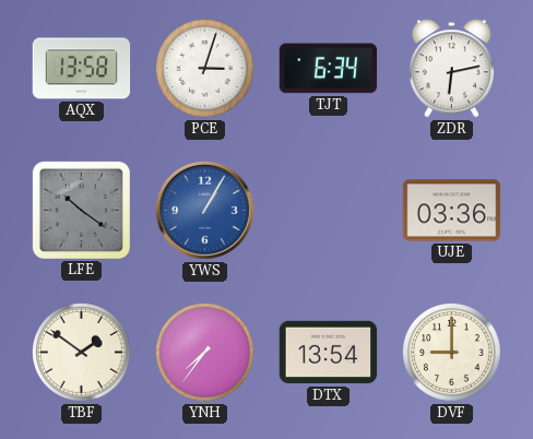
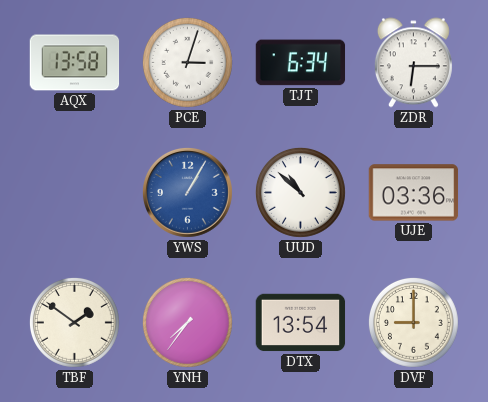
ZDR: 6:13 -> 6:15 (413, 63)
LFE: 10:21 -> none (81, 210)
UUD: none -> 10:52 (301, 193)
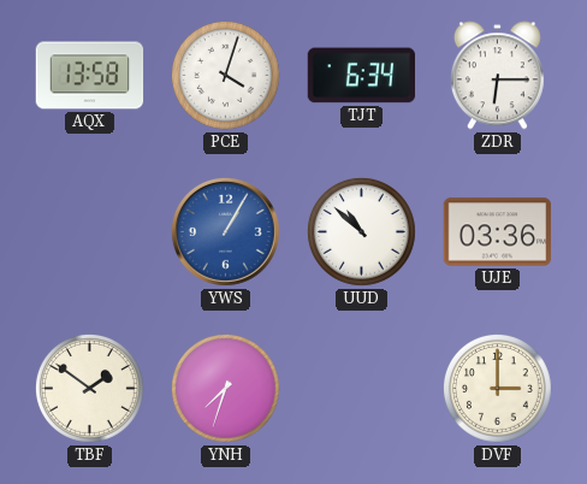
PCE: 3:03 -> 4:03 (226, 76)
YNH: 7:36 -> 7:33 (226, 389)
DTX: 13:54 -> none (301, 323)
DVF: 9:00 -> 3:00 (498, 389)
